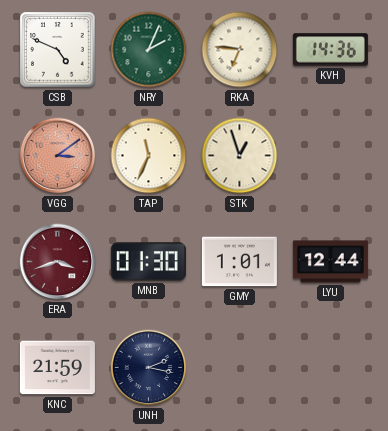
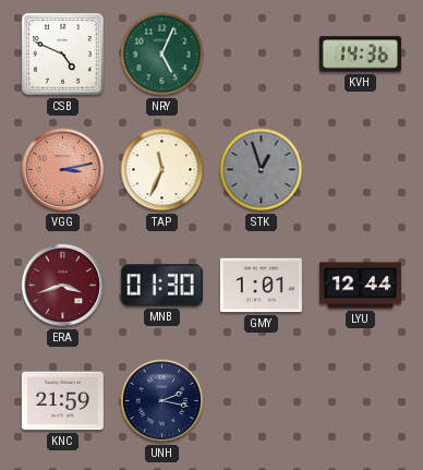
NRY: 2:04 -> 5:04 (162, 55)
RKA: 6:46 -> none (240, 50)
VGG: 3:09 -> 3:13 (63, 170)
STK dial: cream -> grey (262, 170)
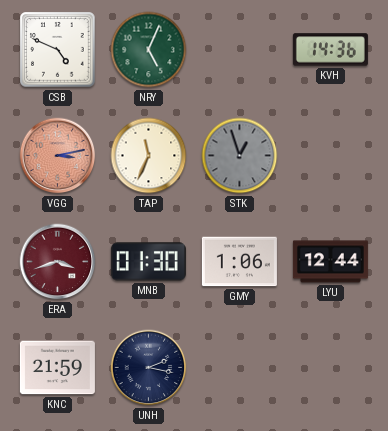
GMY: 1:01 -> 1:06 (239, 262)
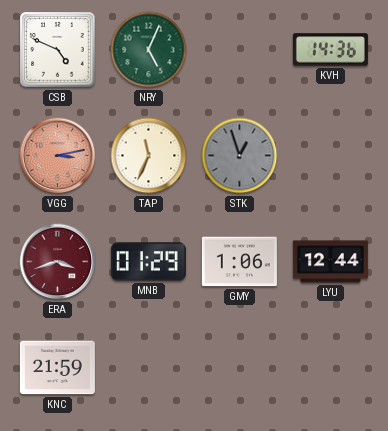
MNB: 01:30 -> 01:29 (148, 262)
UNH: 2:17 -> none (149, 368)
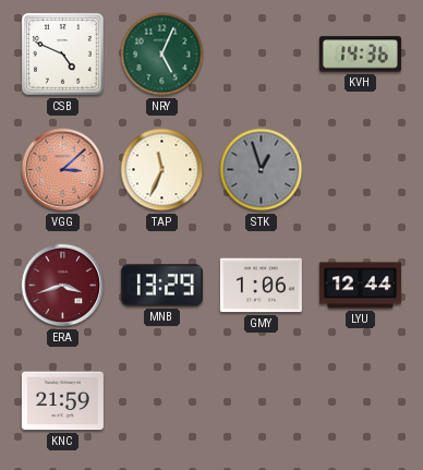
VGG: 3:13 -> 3:08 (63, 170)
MNB: 01:29 -> 13:29 (161, 286)
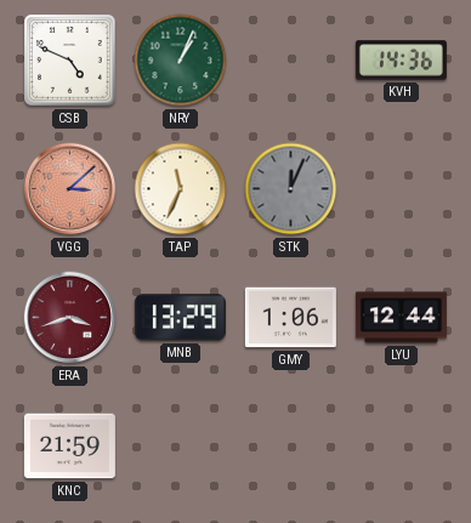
NRY: 5:04 -> 1:04 (181, 61)
STK: 12:57 -> 12:04 (291, 189)
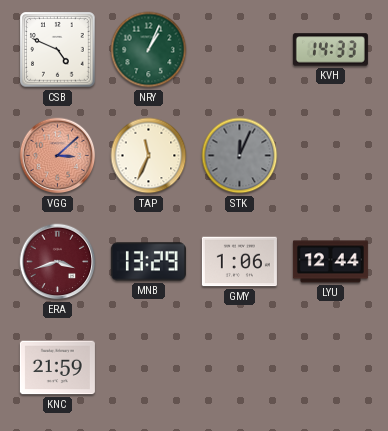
KVH: 14:36 -> 14:33 (330, 50)
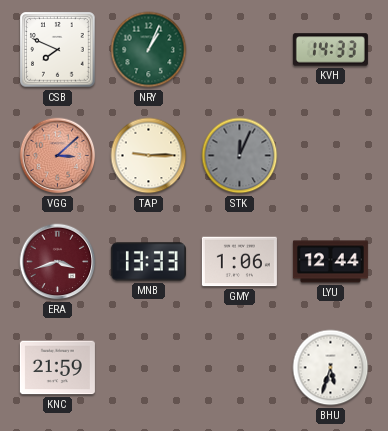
CSB: 4:49 -> 7:49 (58, 50)
TAP: 11:34 -> 9:15 (149, 156)
MNB: 13:29 -> 13:33 (148, 262)
BHU: none -> 5:33 (331, 368)
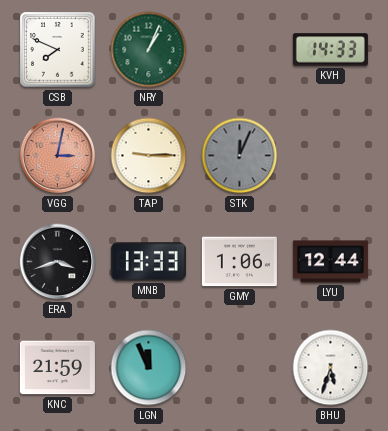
VGG: 3:08 -> 3:02 (58, 156)
ERA dial: burgundy -> black (58, 262)
LGN: none -> 11:56 (149, 368)
